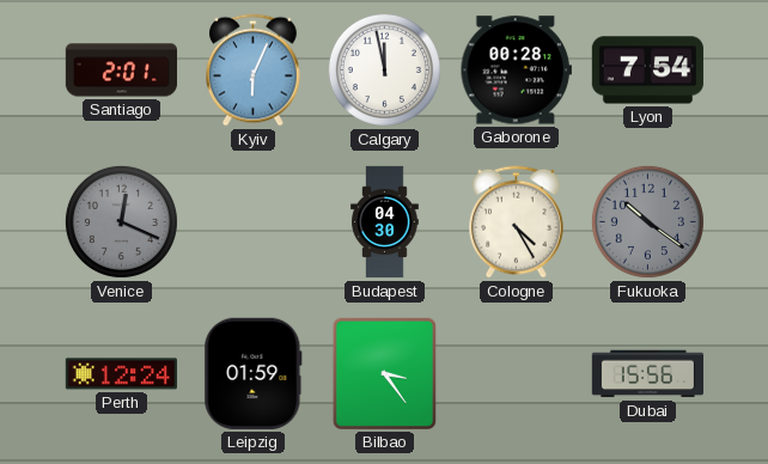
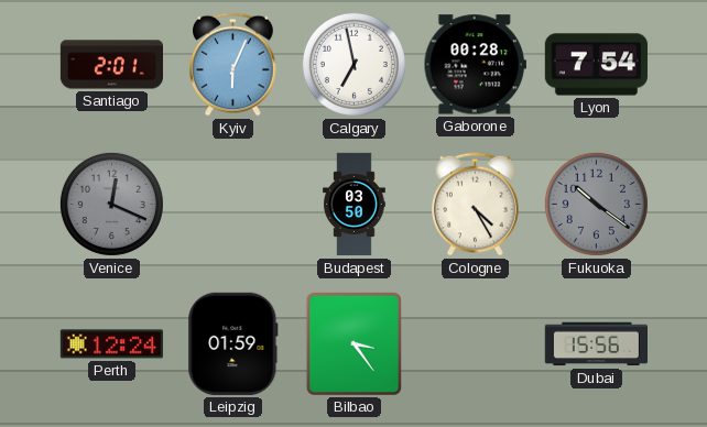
Calgary: 11:58 -> 6:58 (353, 64)
Budapest: 04:30 -> 03:50 (355, 205)
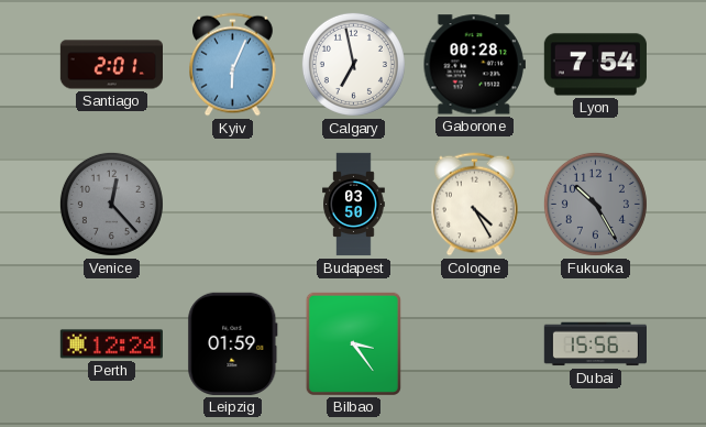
Venice: 12:19 -> 12:23 (111, 204)
Fukuoka: 10:21 -> 10:25 (595, 204)
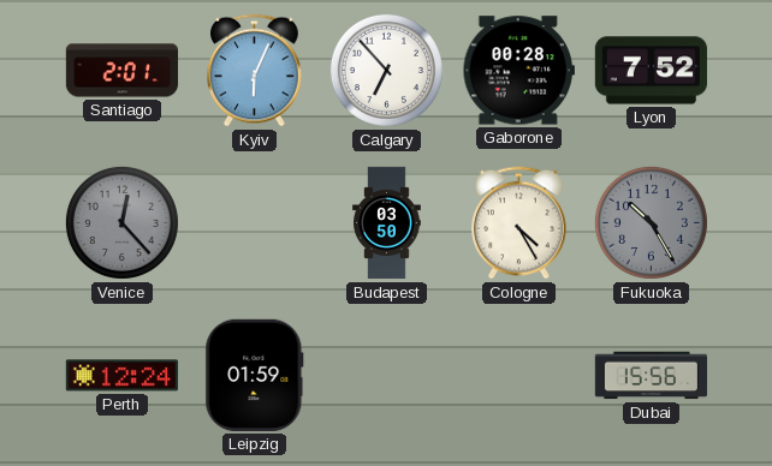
Calgary: 6:58 -> 6:53 (386, 70)
Lyon: 7:54 -> 7:52 (651, 71)
Bilbao: 3:24 -> none (353, 343)
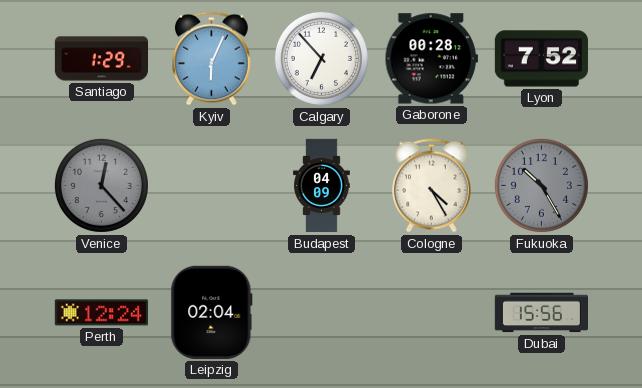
Santiago: 2:01 -> 1:29 (101, 59)
Budapest: 03:50 -> 04:09 (322, 186)
Leipzig: 01:59 -> 02:04 (212, 312)
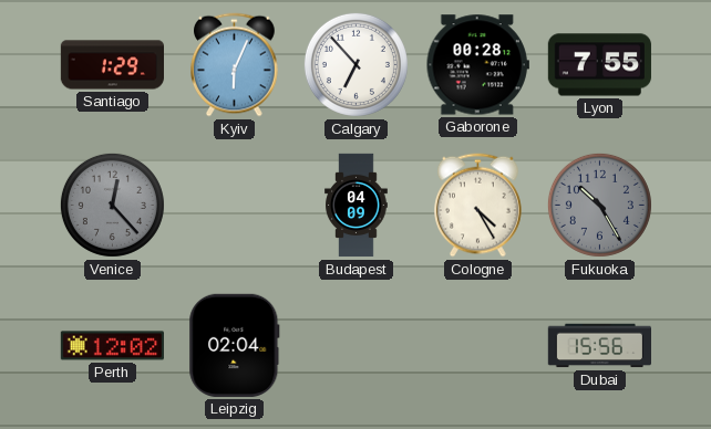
Lyon: 7:52 -> 7:55 (599, 65)
Perth: 12:24 -> 12:02 (112, 346)
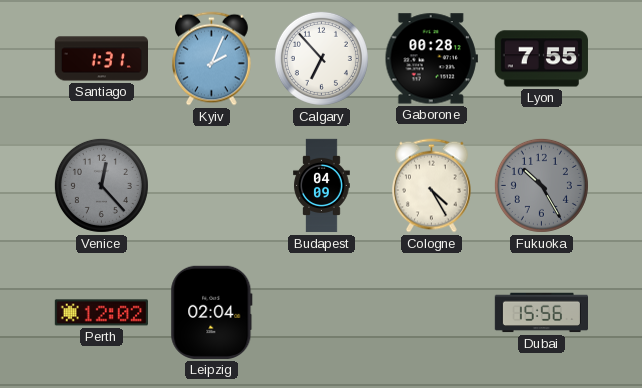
Santiago: 1:29 -> 1:31 (101, 59)
Kyiv: 6:04 -> 2:04 (212, 59)
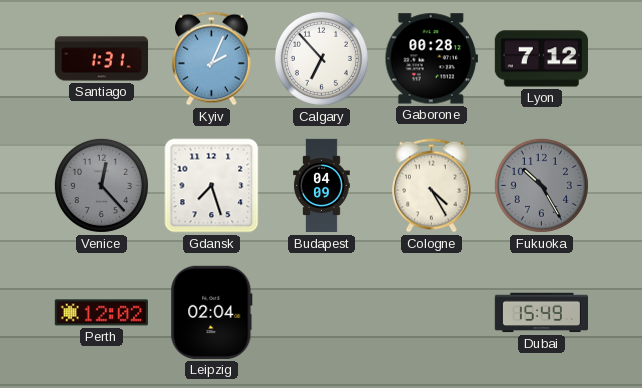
Lyon: 7:55 -> 7:12 (541, 59)
Gdansk: none -> 7:27 (212, 186)
Dubai: 15:56 -> 15:49 (541, 313)
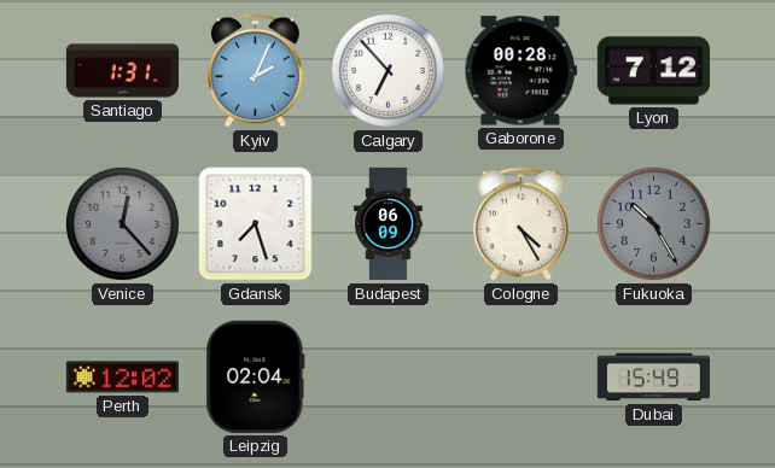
Budapest: 04:09 -> 06:09 (389, 224)
